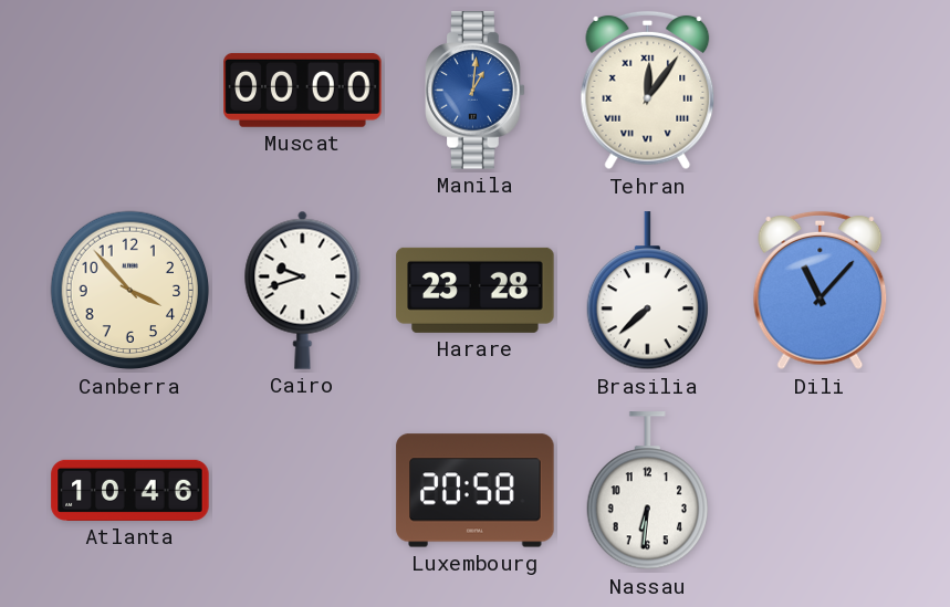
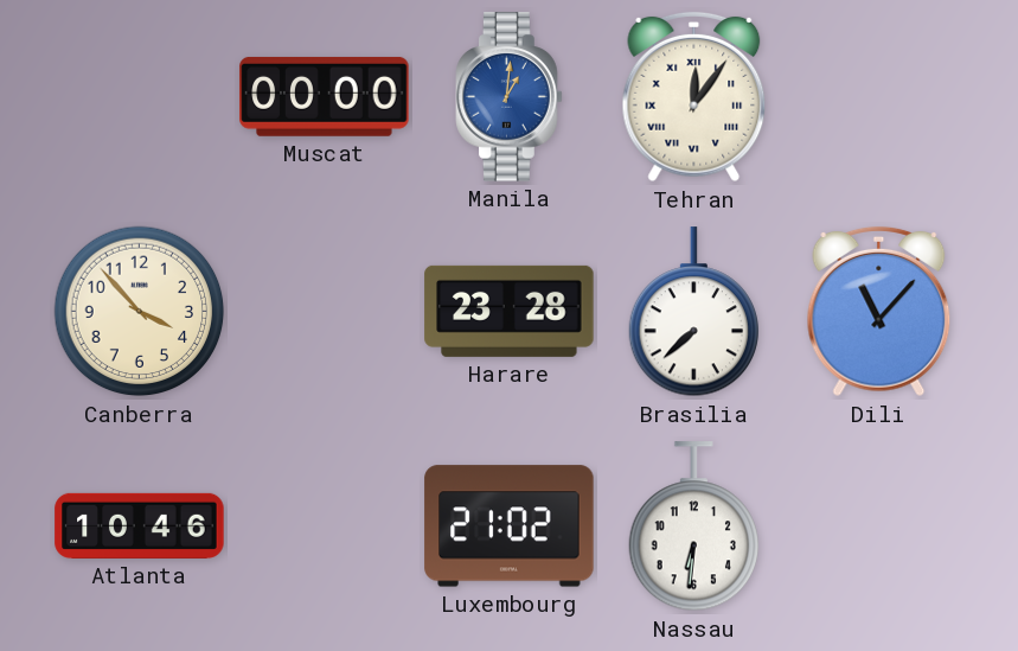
Cairo: 9:42 -> none (303, 290)
Luxembourg: 20:58 -> 21:02 (510, 526)
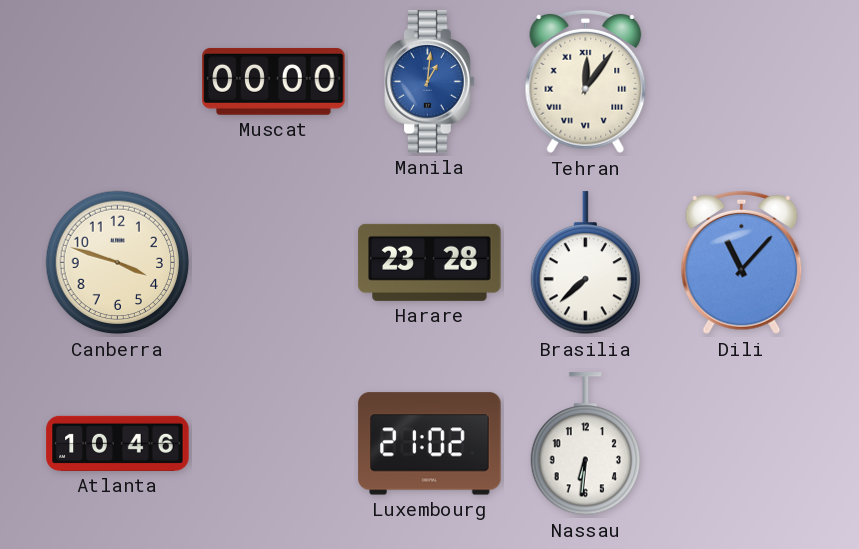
Canberra: 3:53 -> 3:48 (118, 263)
